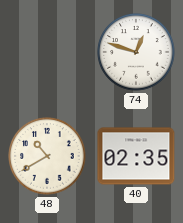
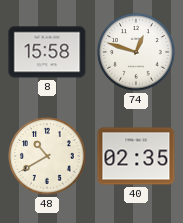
8: none -> 15:58 (47, 52)
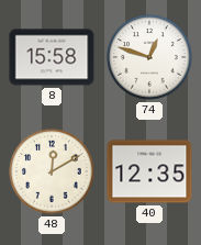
48: 10:40 -> 12:10 (52, 171)
40: 02:35 -> 12:35 (149, 171)
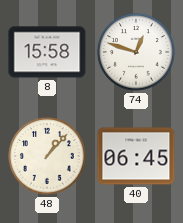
48: 12:10 -> 1:07 (47, 156)
40: 12:35 -> 06:45 (136, 156)
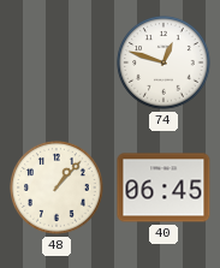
8: 15:58 -> none (47, 52)
